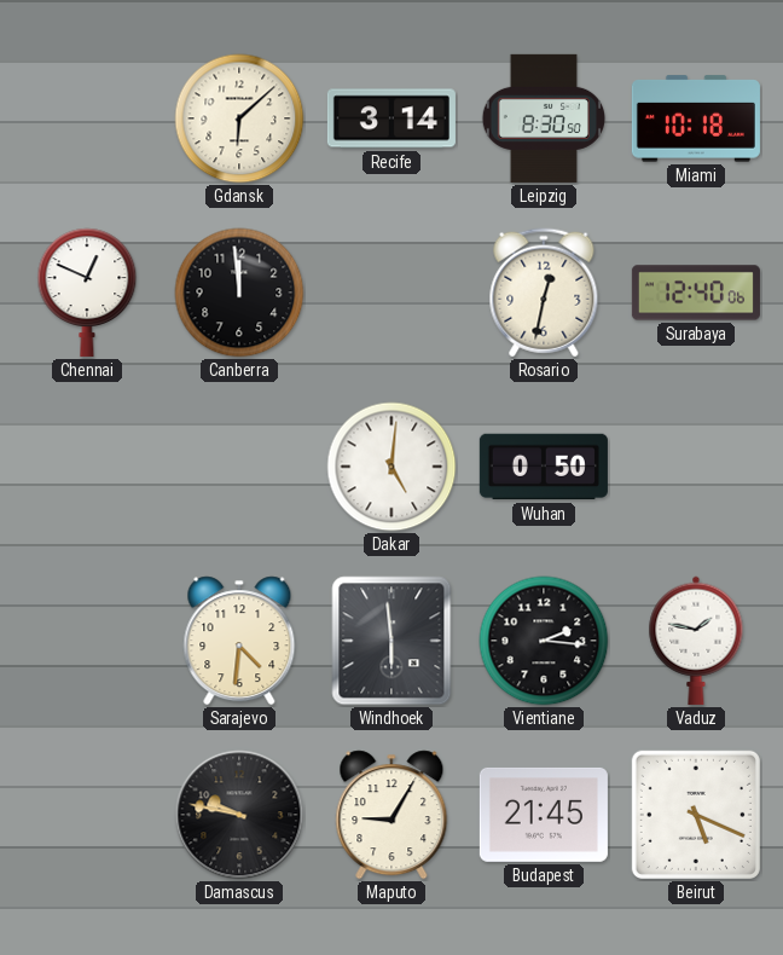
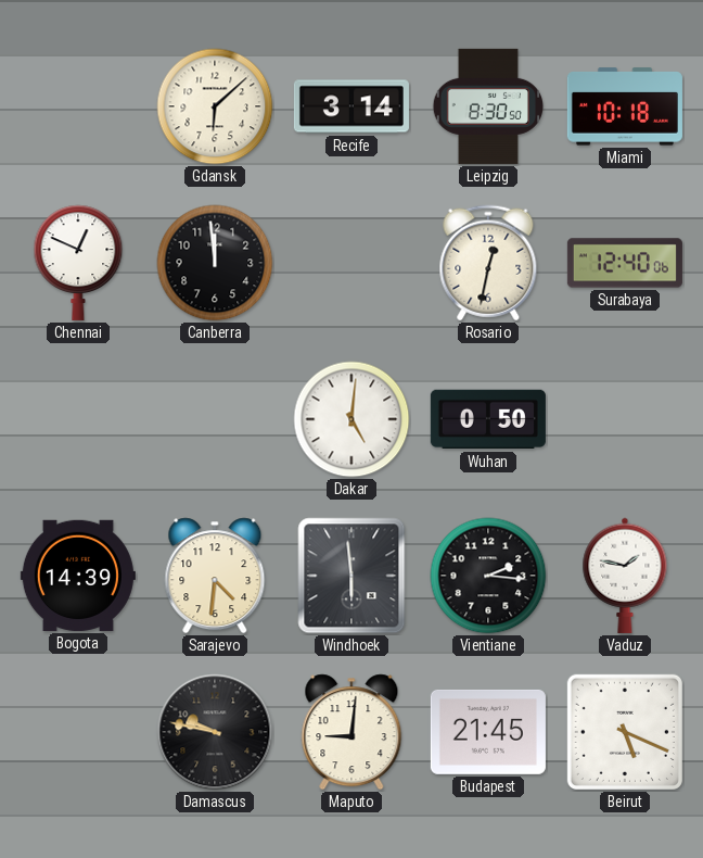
Bogota: none -> 14:39 (78, 576)
Maputo: 9:05 -> 9:01 (351, 732)
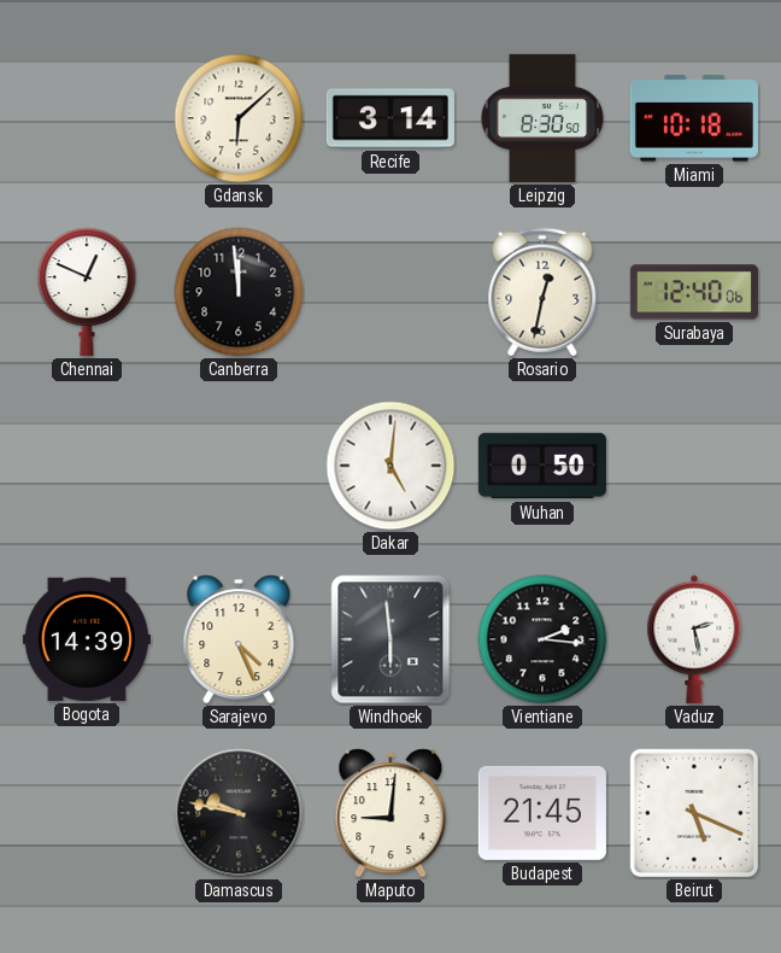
Sarajevo: 4:31 -> 4:26 (239, 639)
Vaduz: 1:47 -> 2:28 (694, 639)
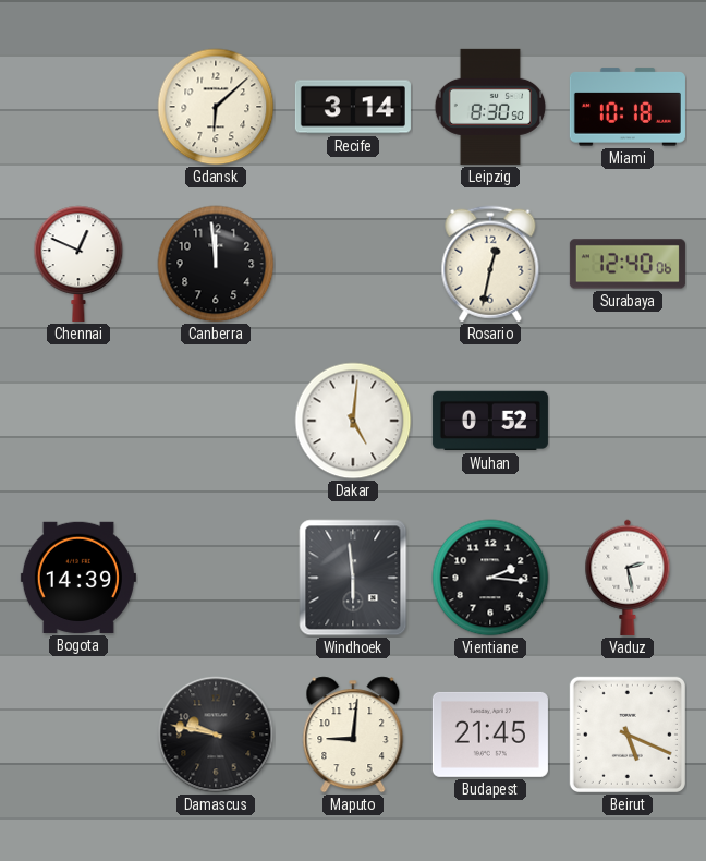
Wuhan: 0:50 -> 0:52 (490, 421)
Sarajevo: 4:26 -> none (239, 639)
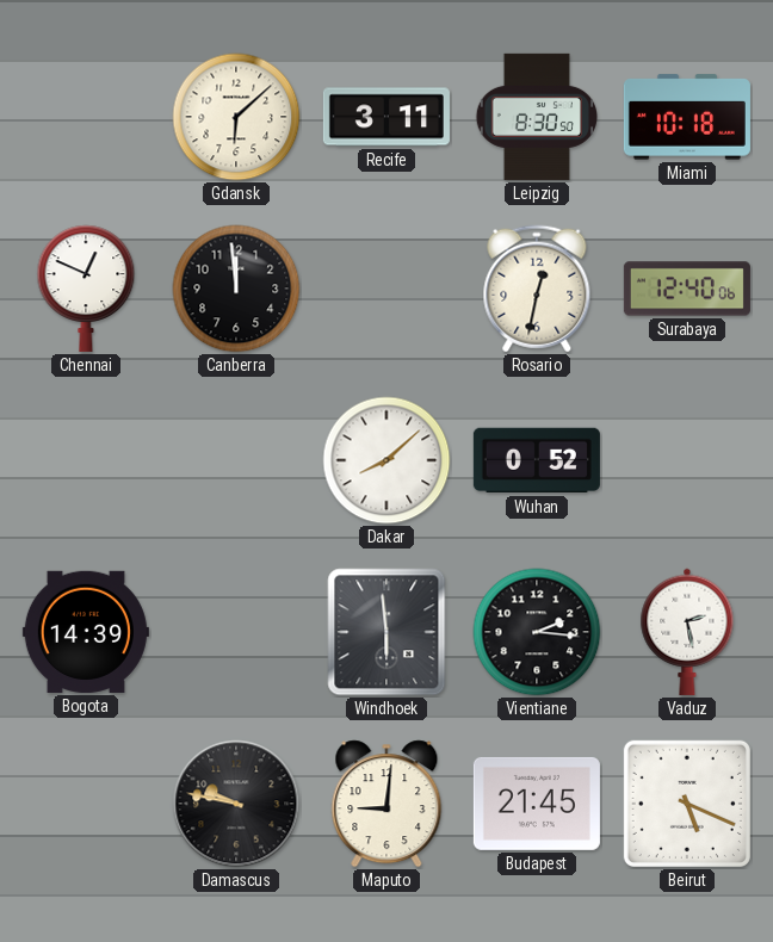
Recife: 3:14 -> 3:11 (386, 117)
Dakar: 5:01 -> 8:08 (386, 460)
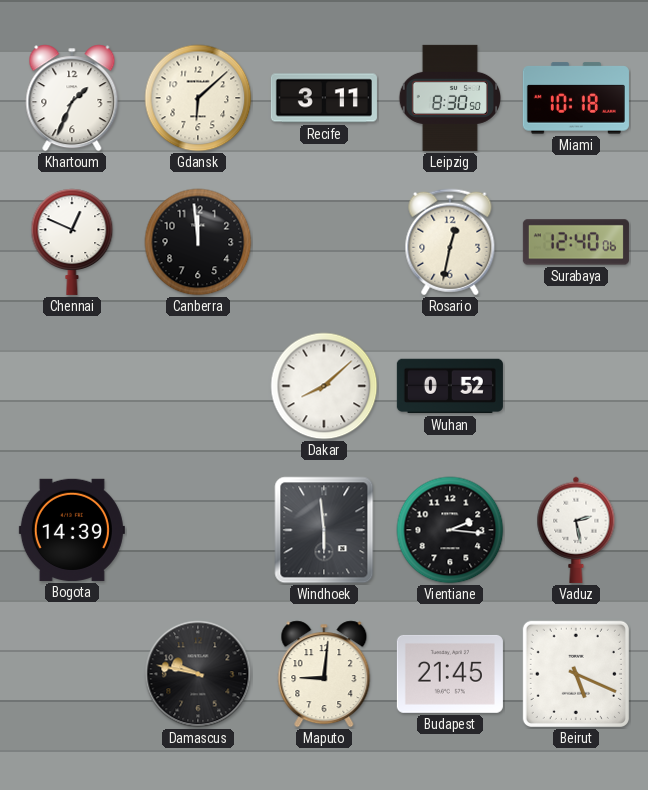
Khartoum: none -> 1:34 (72, 98)
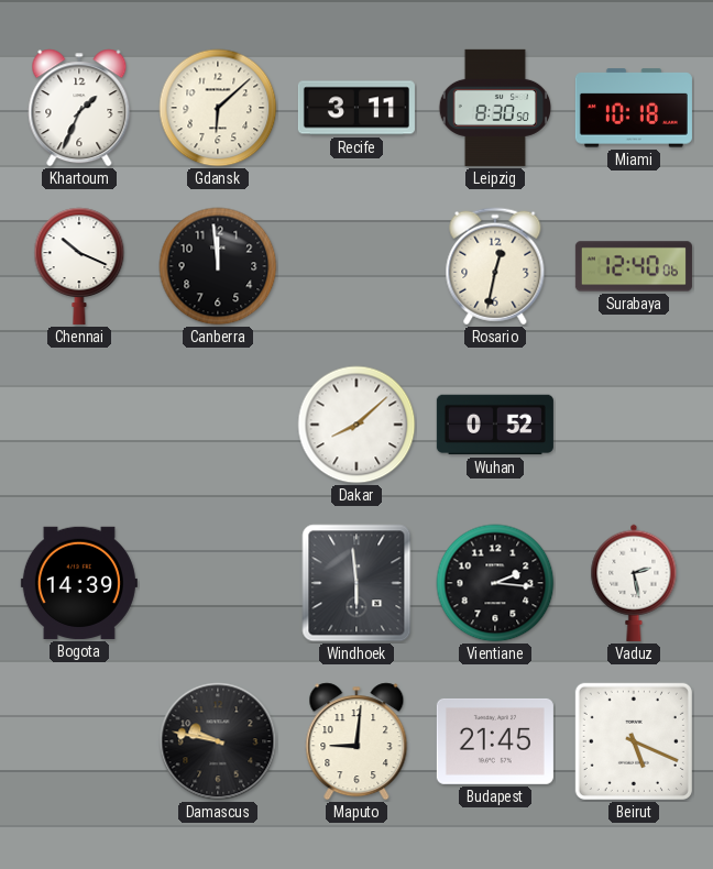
Chennai: 12:49 -> 10:19 (79, 266)
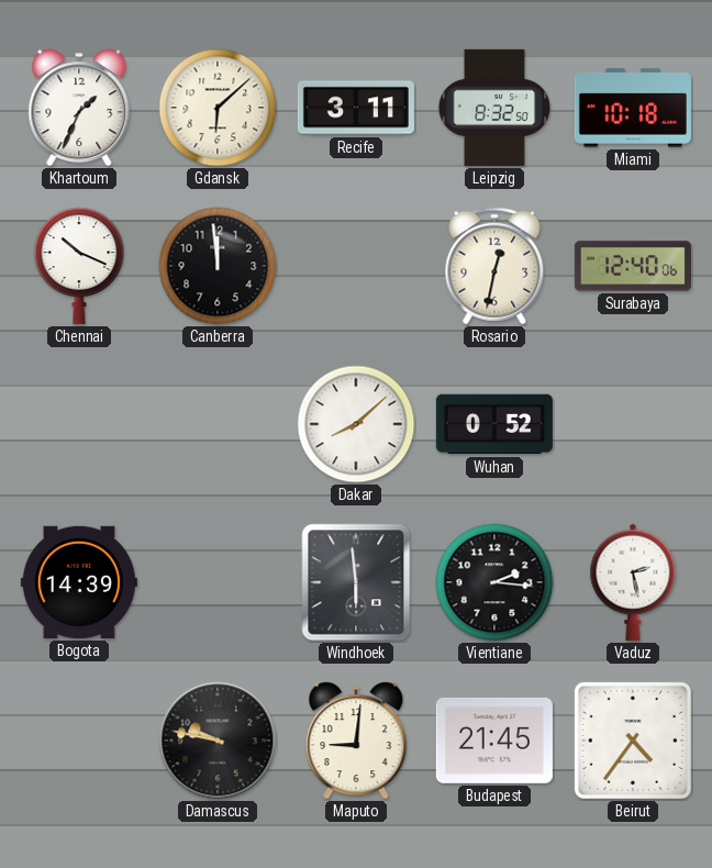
Leipzig: 8:30 -> 8:32 (493, 108)
Beirut: 5:19 -> 4:36 (633, 741)
